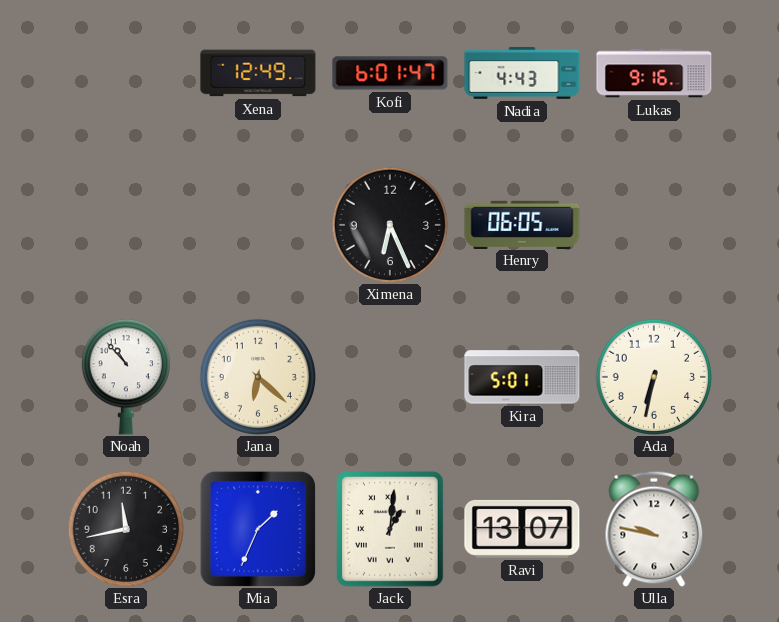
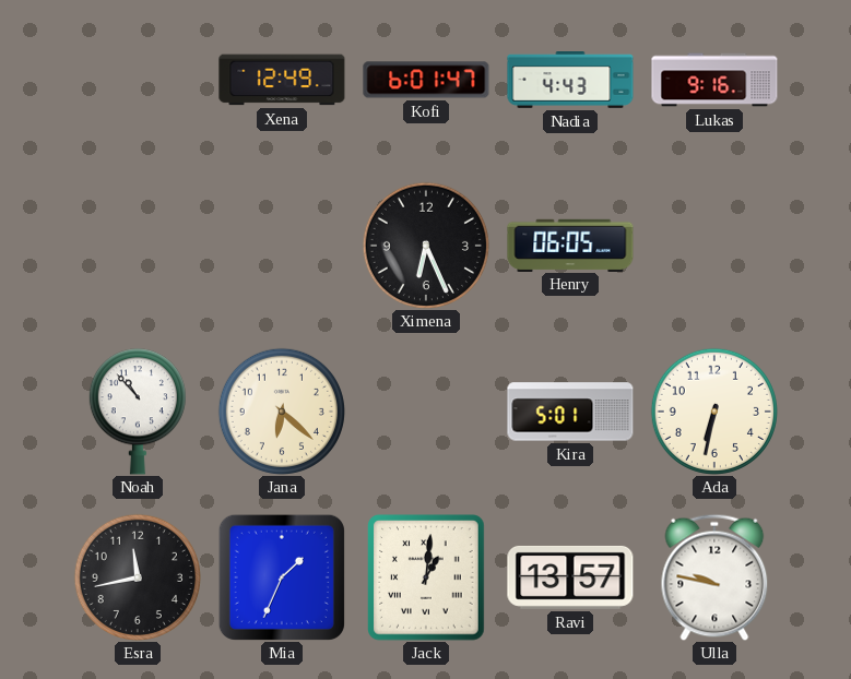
Ravi: 13:07 -> 13:57 (570, 577)
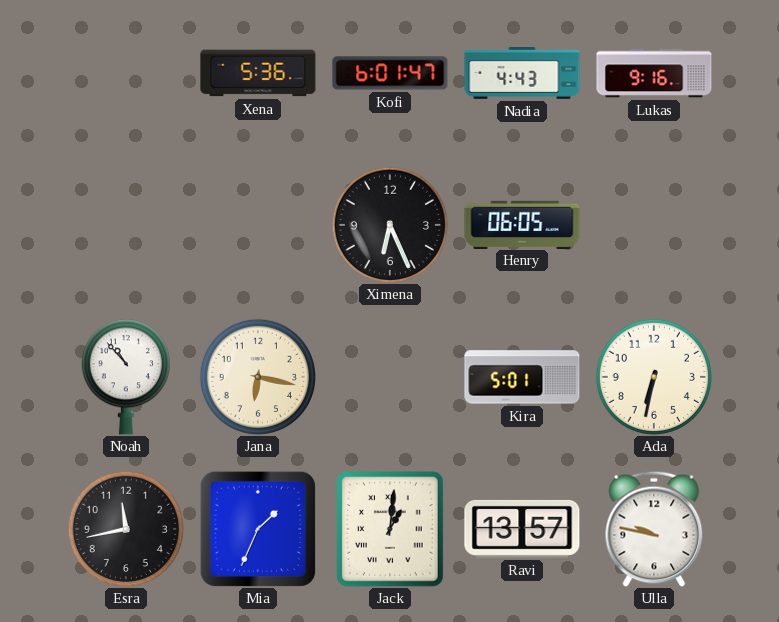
Xena: 12:49 -> 5:36 (258, 73)
Jana: 6:22 -> 6:17 (258, 377)
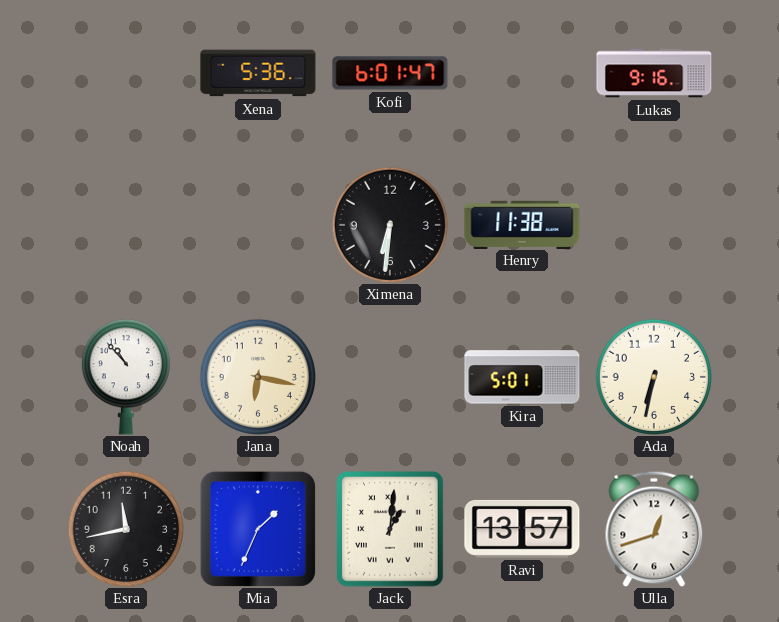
Nadia: 4:43 -> none (522, 74)
Ximena: 6:26 -> 6:31 (390, 225)
Henry: 06:05 -> 11:38 (522, 224)
Ulla: 9:47 -> 12:42 (654, 529)
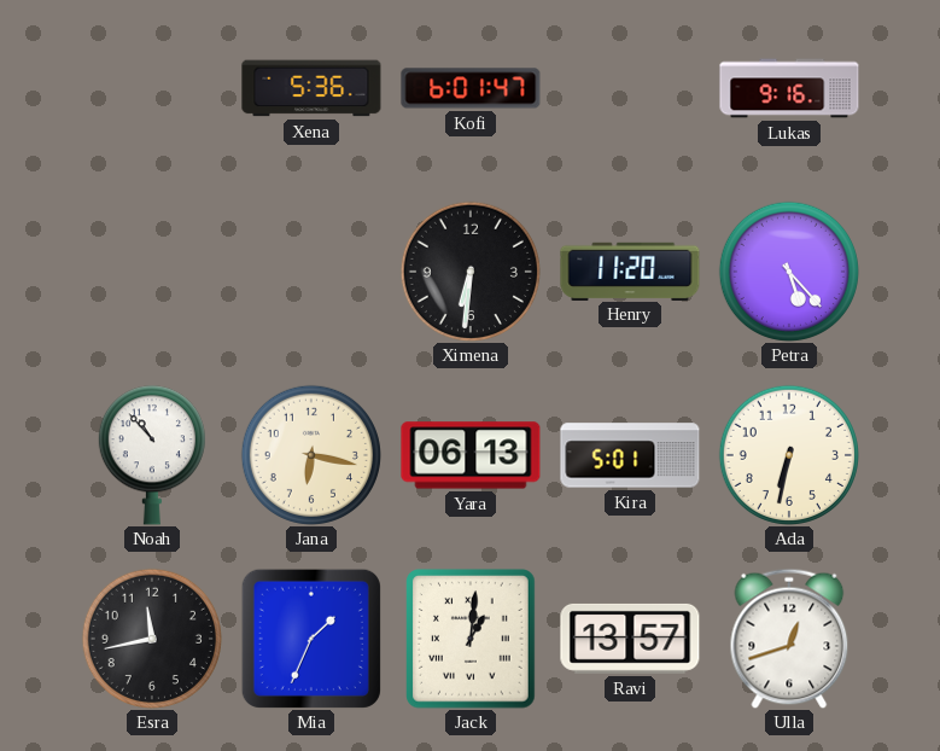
Henry: 11:38 -> 11:20 (630, 270)
Petra: none -> 5:23 (789, 272)
Yara: none -> 06:13 (471, 455)
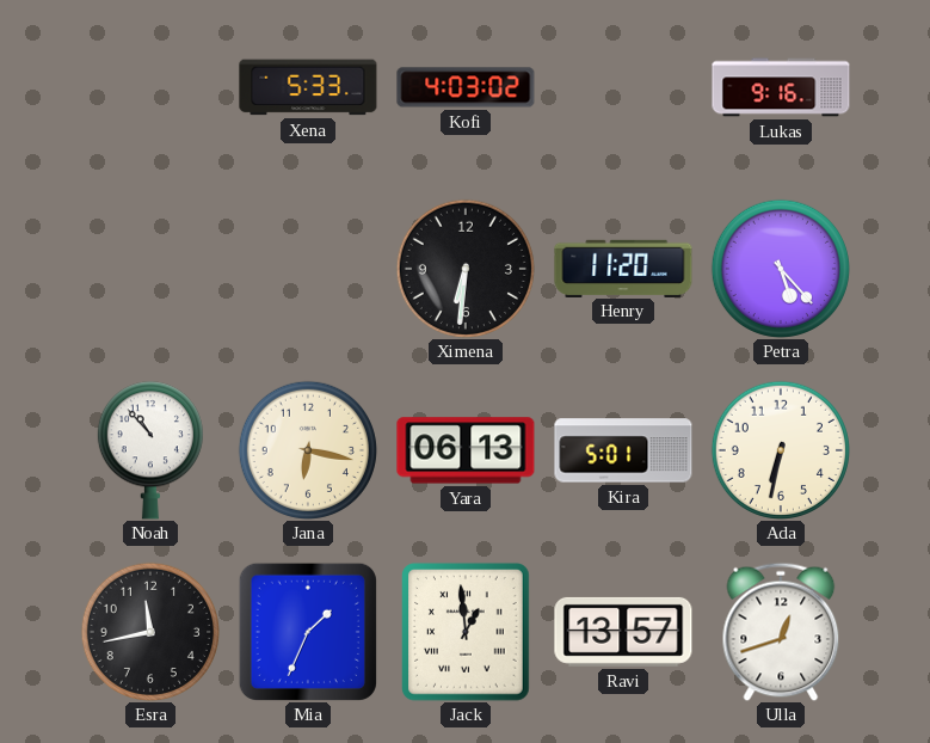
Xena: 5:36 -> 5:33 (308, 87)
Kofi: 6:01 -> 4:03 (466, 87)
Jack: 1:01 -> 12:59 (466, 632)
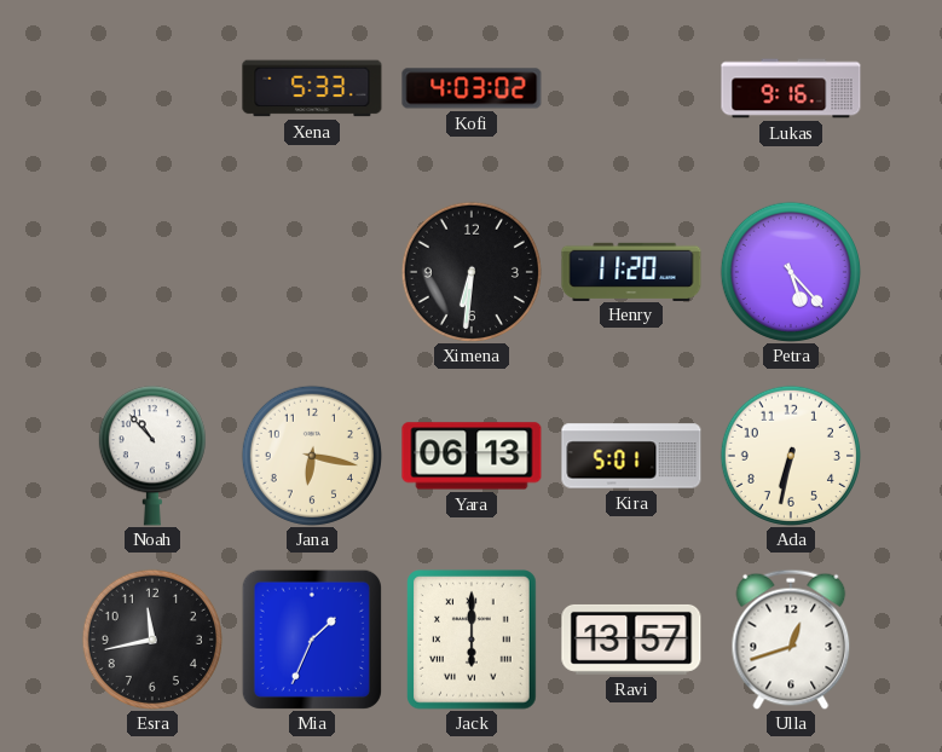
Jack: 12:59 -> 6:00 (472, 640)
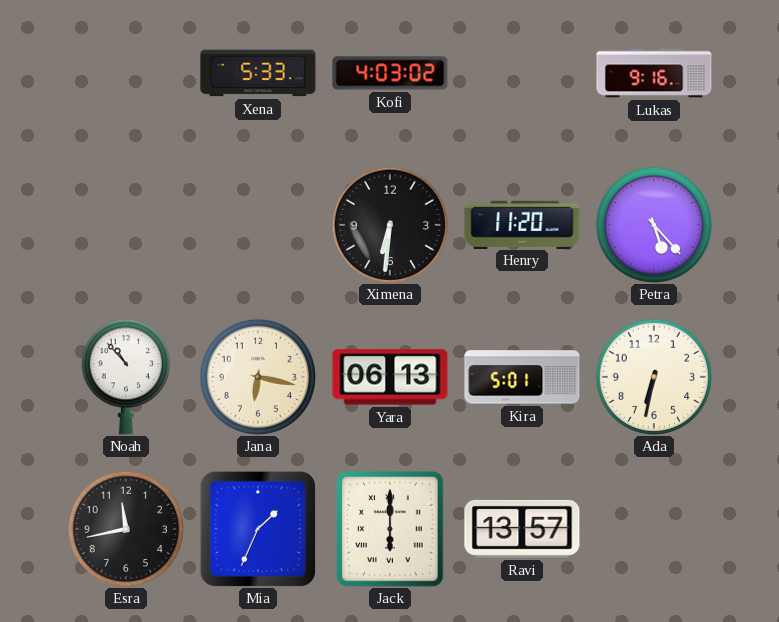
Ulla: 12:42 -> none (791, 640)
